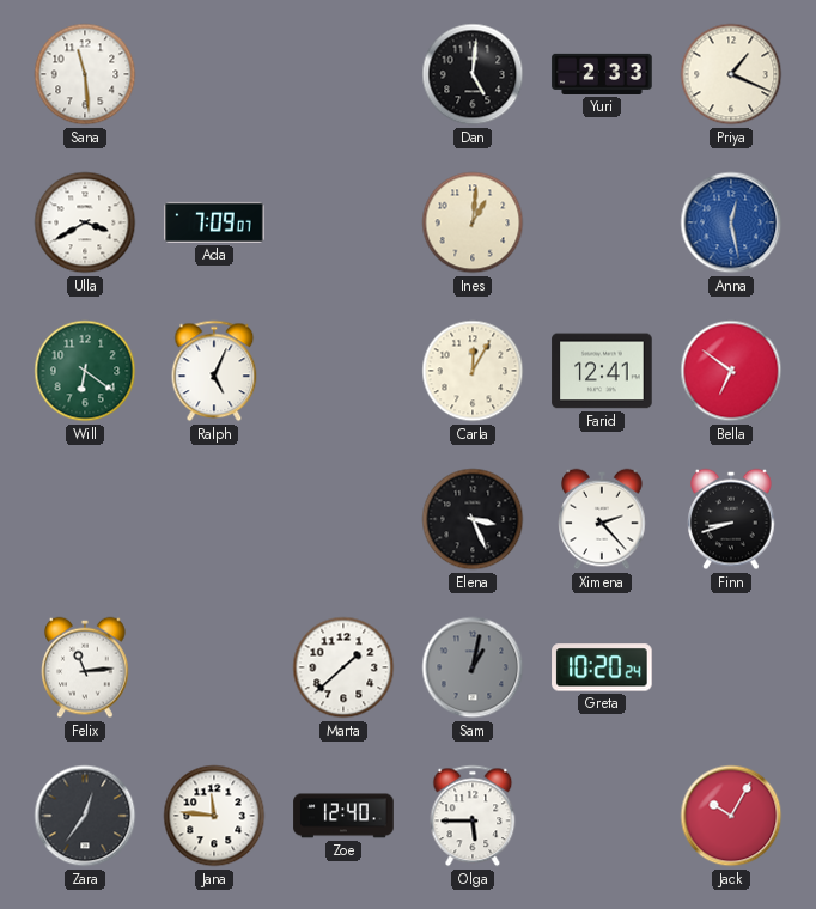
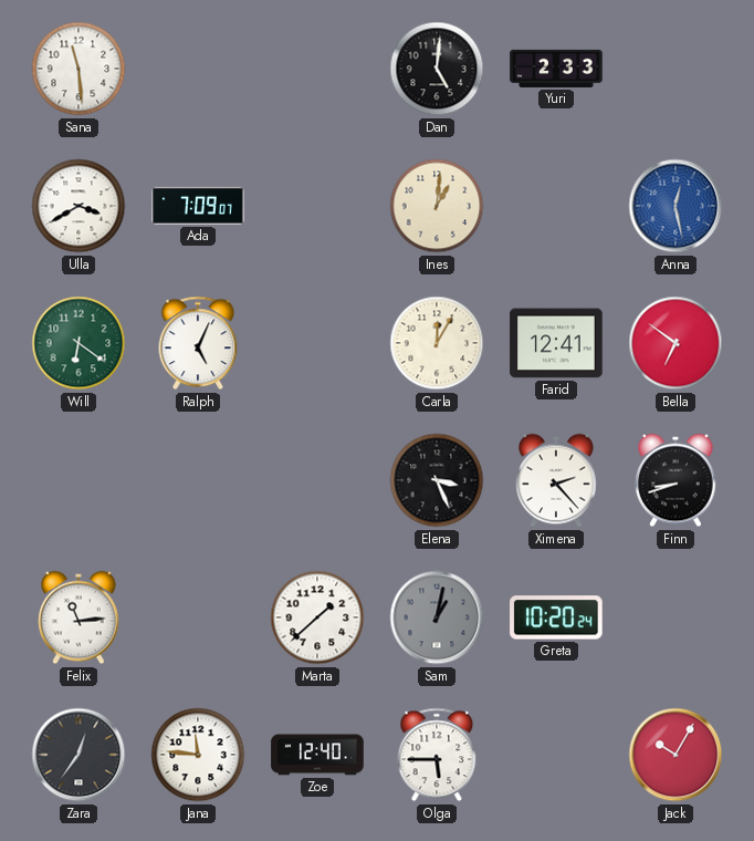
Priya: 1:19 -> none (731, 74)
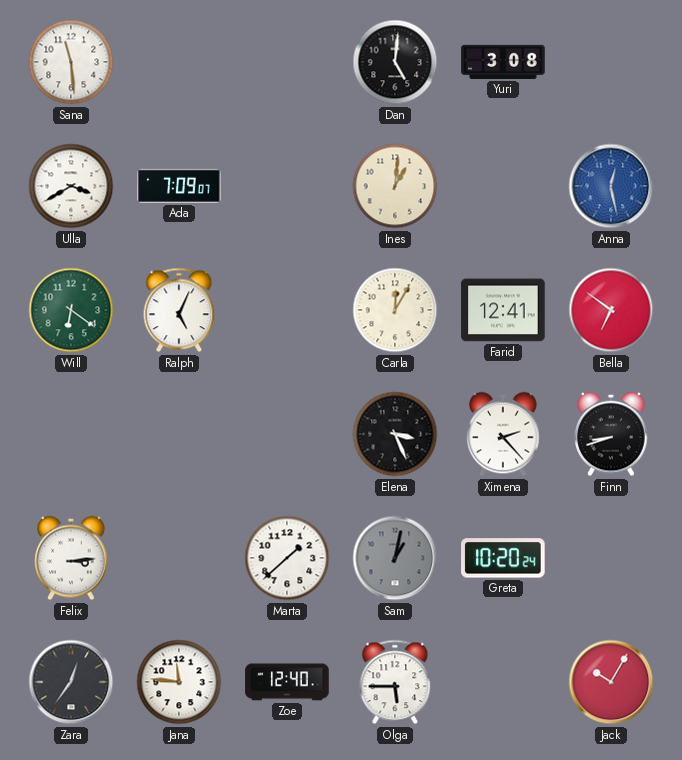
Yuri: 2:33 -> 3:08 (503, 62)
Felix: 11:14 -> 3:14 (71, 558)
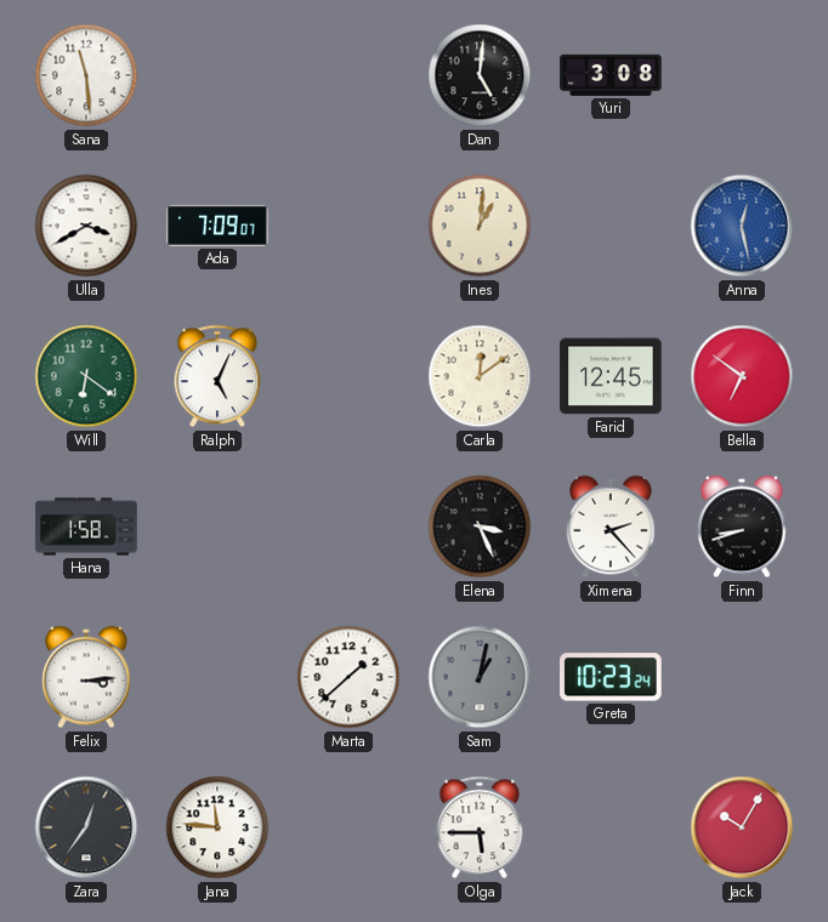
Carla: 12:05 -> 12:09 (480, 376)
Farid: 12:41 -> 12:45 (611, 376)
Hana: none -> 1:58 (86, 527)
Greta: 10:20 -> 10:23 (611, 677)
Zoe: 12:40 -> none (287, 682)
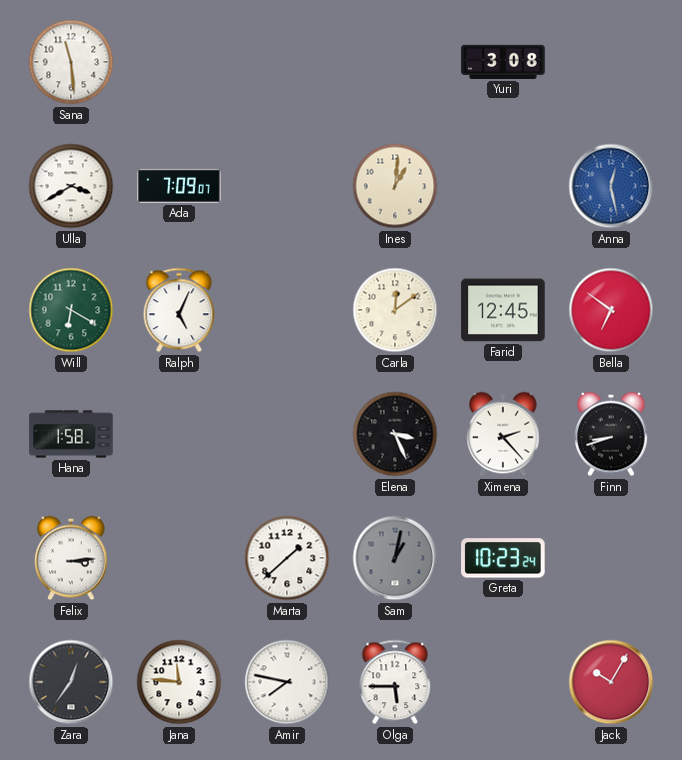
Dan: 5:01 -> none (480, 75)
Will: 6:21 -> 6:20 (71, 310)
Amir: none -> 7:47 (287, 682)
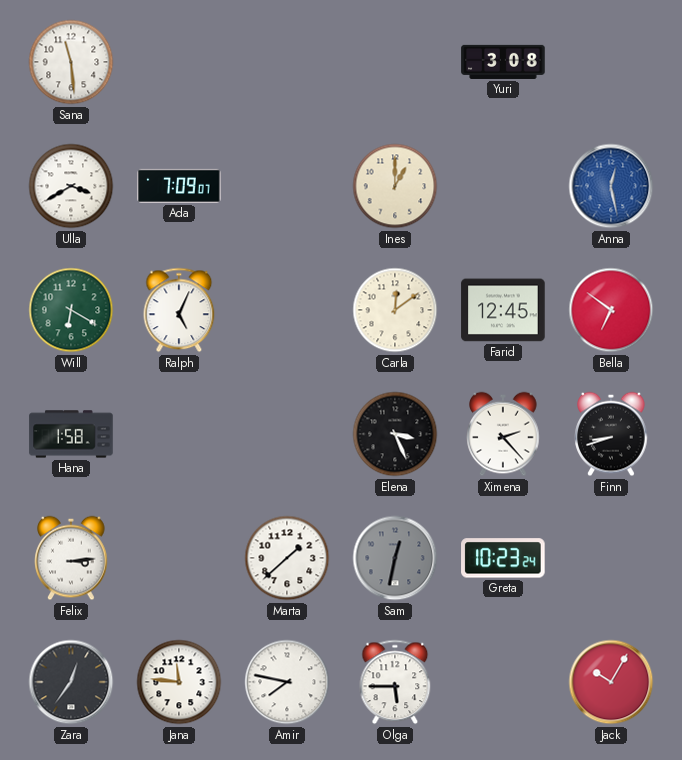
Ines: 1:01 -> 1:00 (395, 186)
Sam: 1:02 -> 12:32 (395, 558)
